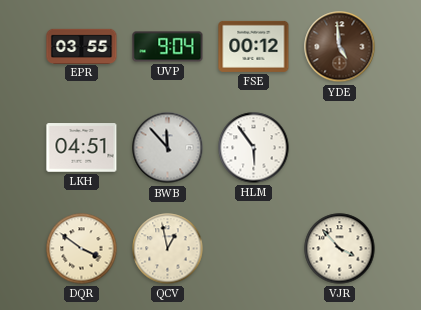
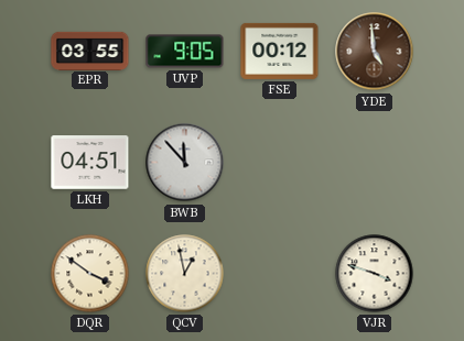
UVP: 9:04 -> 9:05 (185, 52)
HLM: 5:54 -> none (254, 148)
VJR: 3:53 -> 3:48 (375, 274)
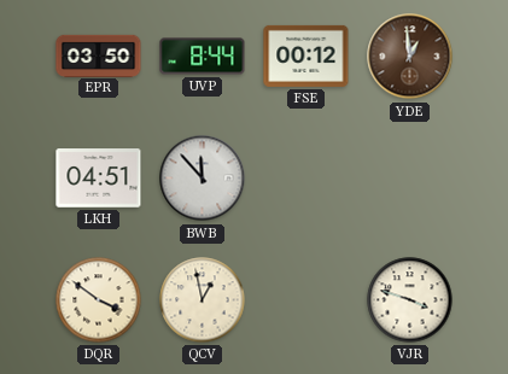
EPR: 03:55 -> 03:50 (99, 55)
UVP: 9:05 -> 8:44 (203, 57)
YDE: 4:59 -> 12:59 (410, 57)
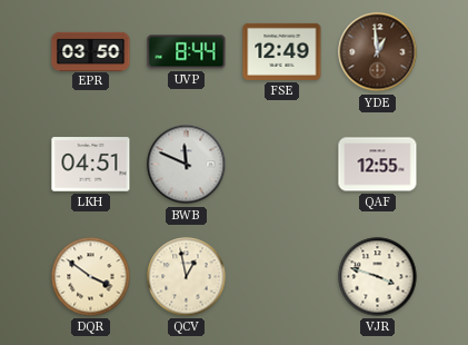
FSE: 00:12 -> 12:49 (282, 51)
BWB: 11:53 -> 11:49 (187, 165)
QAF: none -> 12:55 (378, 165)
